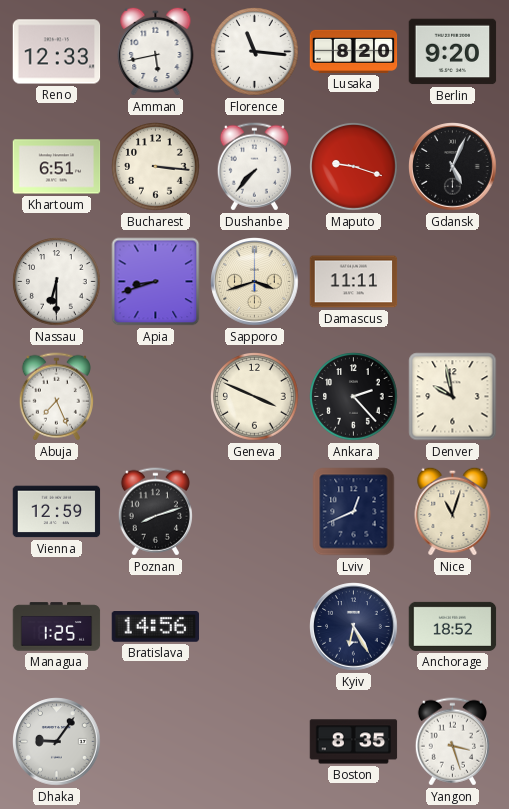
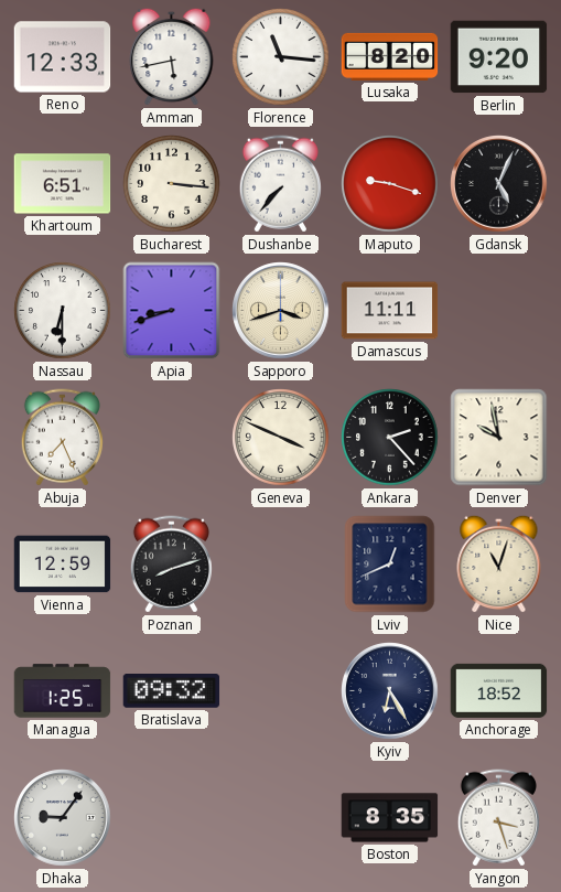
Bratislava: 14:56 -> 09:32 (172, 691)
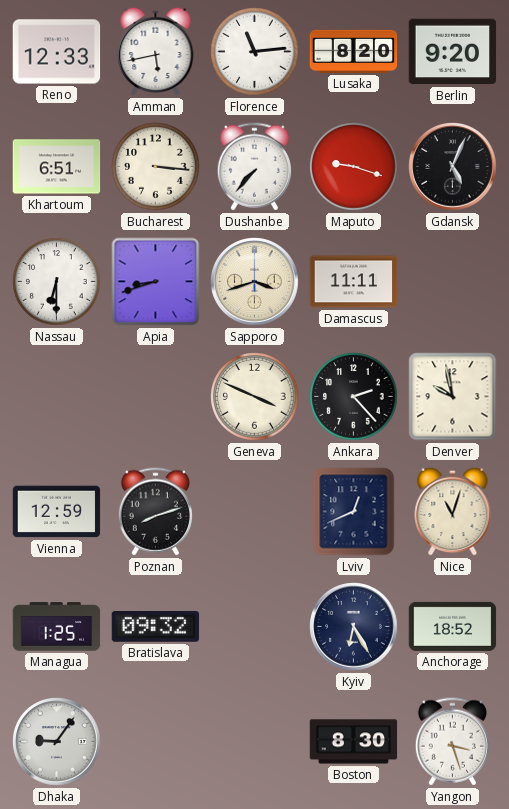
Florence: 11:16 -> 11:14 (255, 52)
Abuja: 7:26 -> none (62, 438)
Boston: 8:35 -> 8:30 (354, 742)
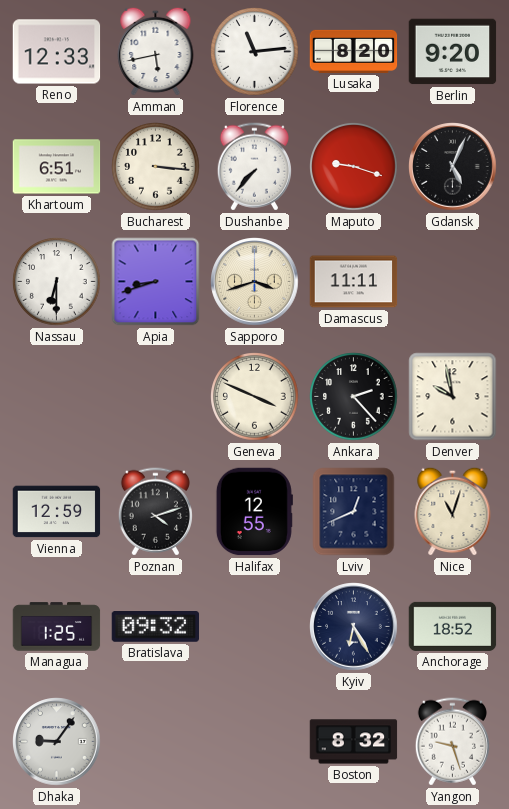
Poznan: 8:12 -> 4:12 (155, 512)
Halifax: none -> 12:55 (254, 512)
Boston: 8:30 -> 8:32 (354, 742)
Yangon: 3:27 -> 9:27 (452, 742)
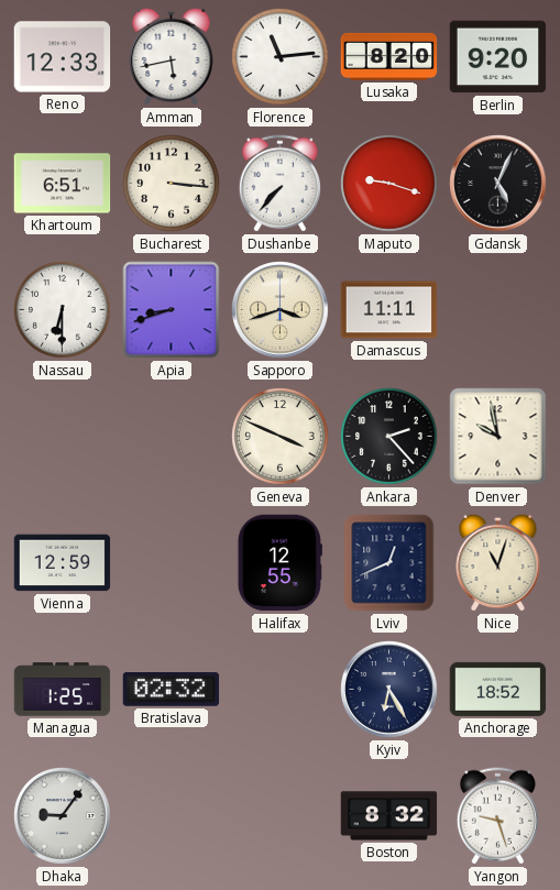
Poznan: 4:12 -> none (155, 512)
Bratislava: 09:32 -> 02:32 (172, 690)
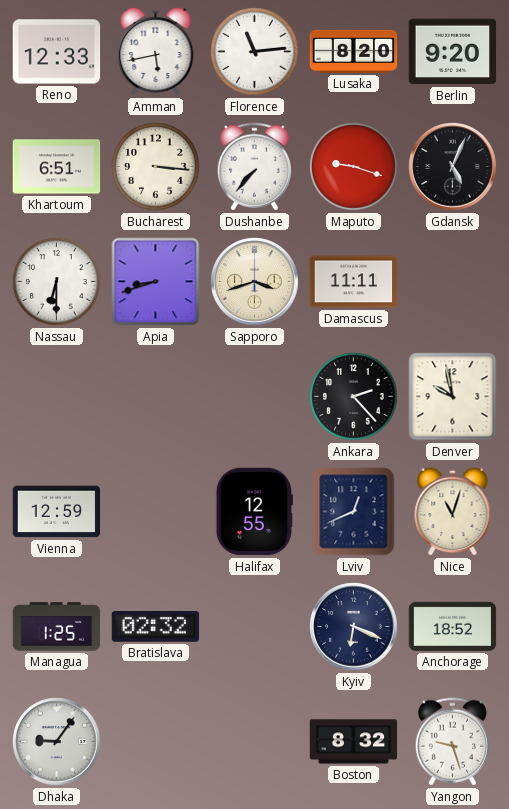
Geneva: 3:49 -> none (281, 437)
Kyiv: 6:25 -> 6:19 (354, 627)
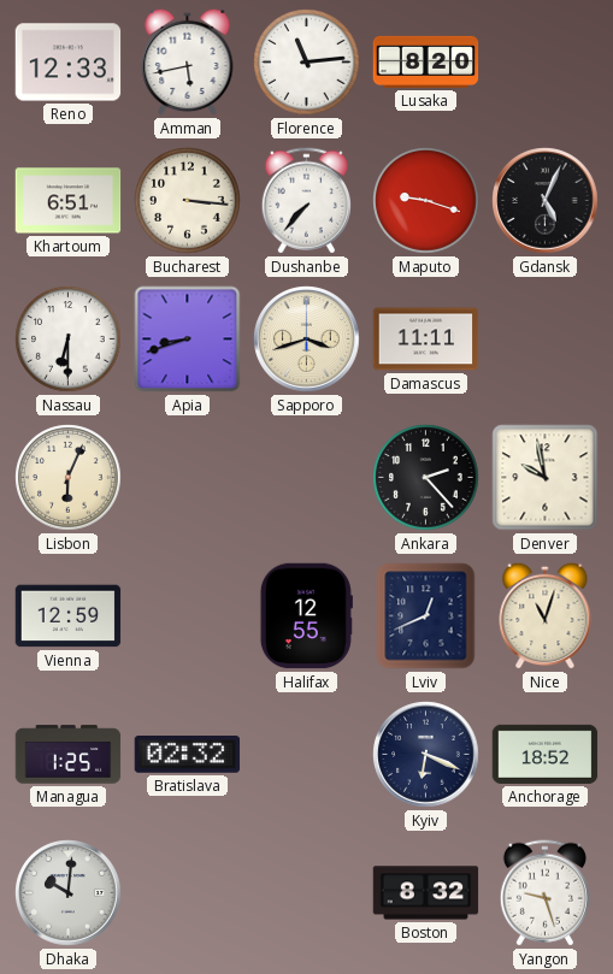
Berlin: 9:20 -> none (453, 52)
Lisbon: none -> 6:04 (69, 478)
Dhaka: 9:06 -> 10:01 (69, 893)
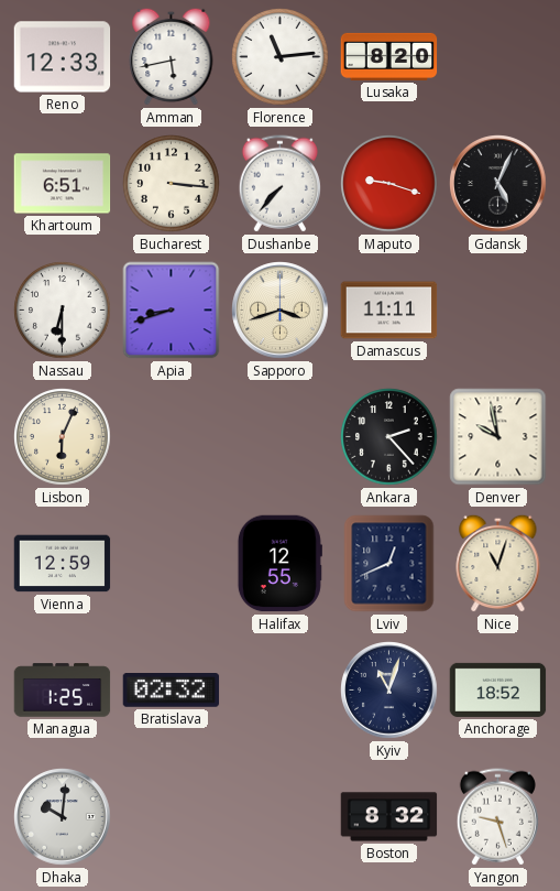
Kyiv: 6:19 -> 11:03 (389, 691)
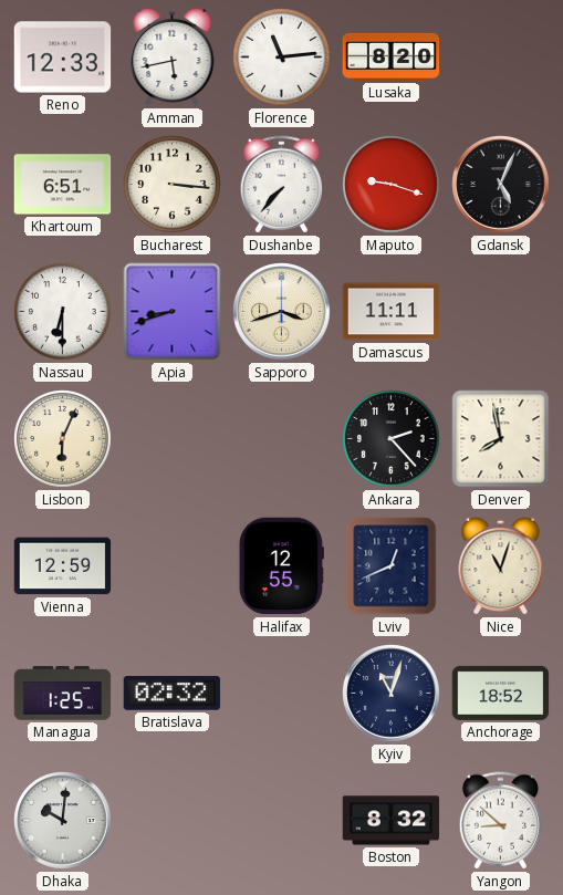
Denver: 9:58 -> 7:58 (501, 439)
Yangon: 9:27 -> 8:52 (500, 821)
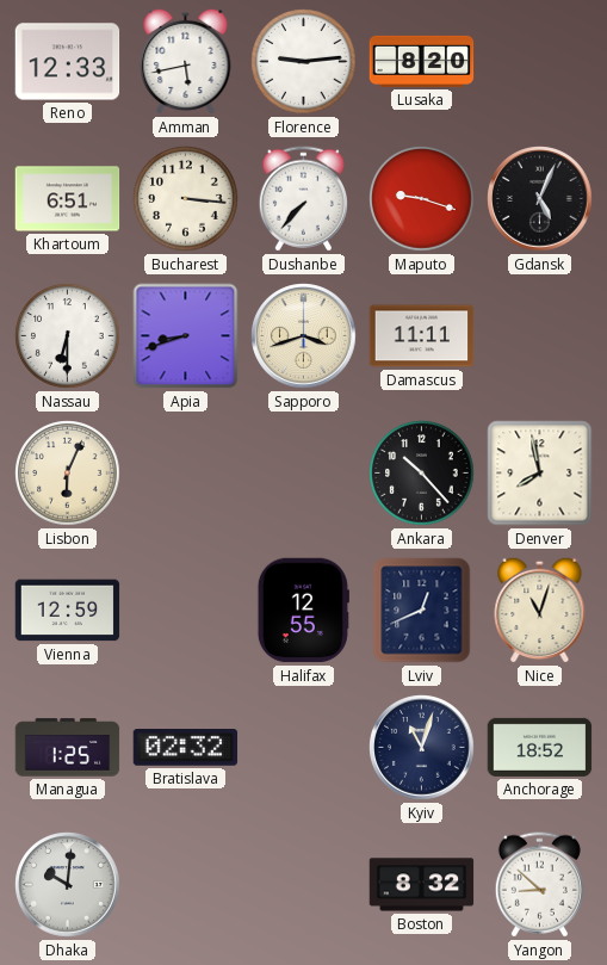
Florence: 11:14 -> 9:14 (304, 62)
Ankara: 2:23 -> 10:23 (422, 474)
